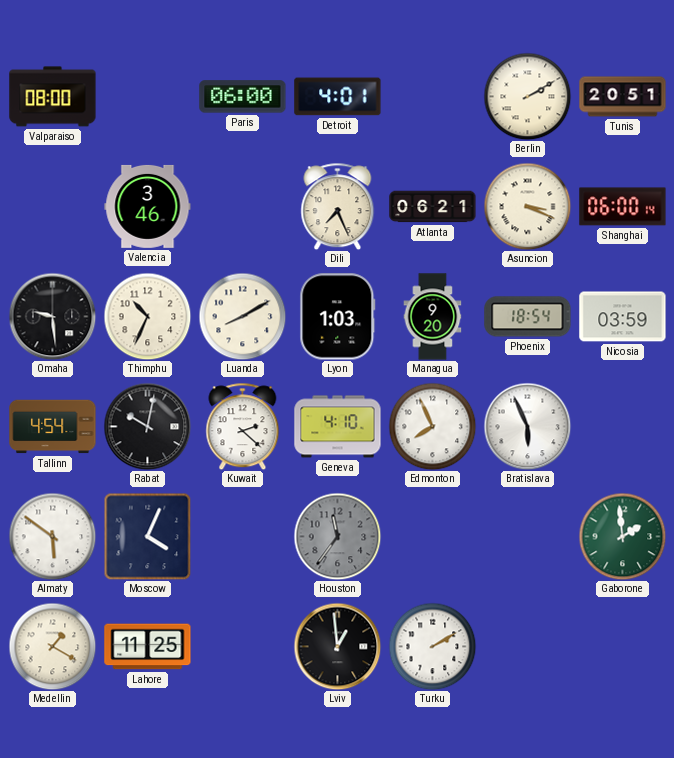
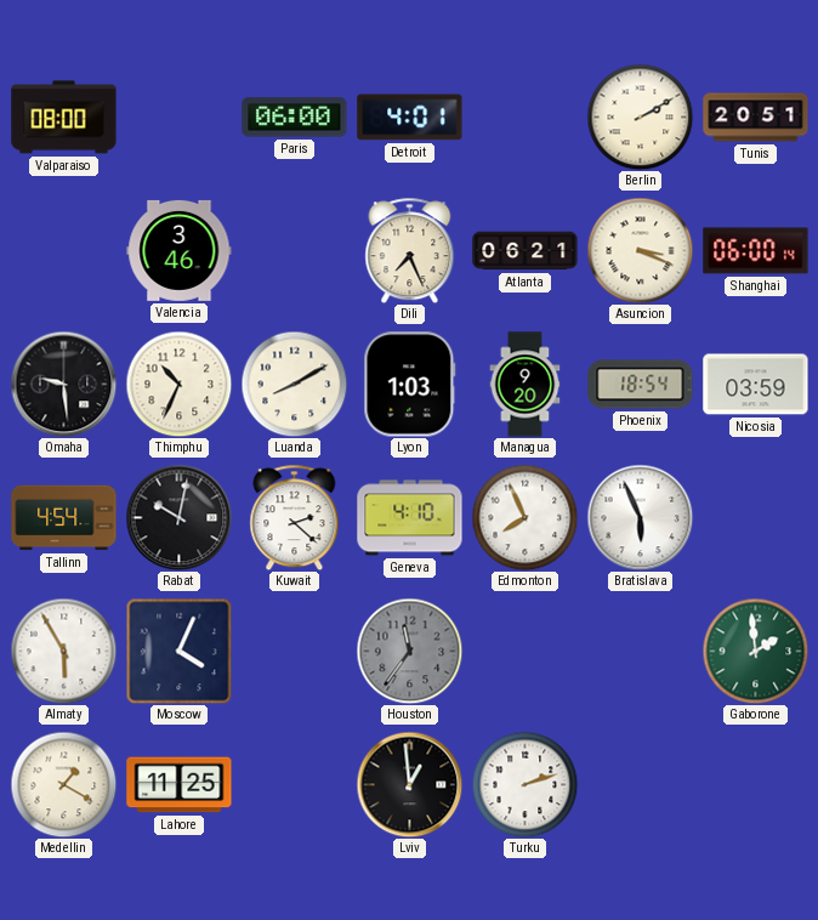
Almaty: 5:51 -> 5:55 (63, 651)
Turku: 2:10 -> 2:12 (524, 784)
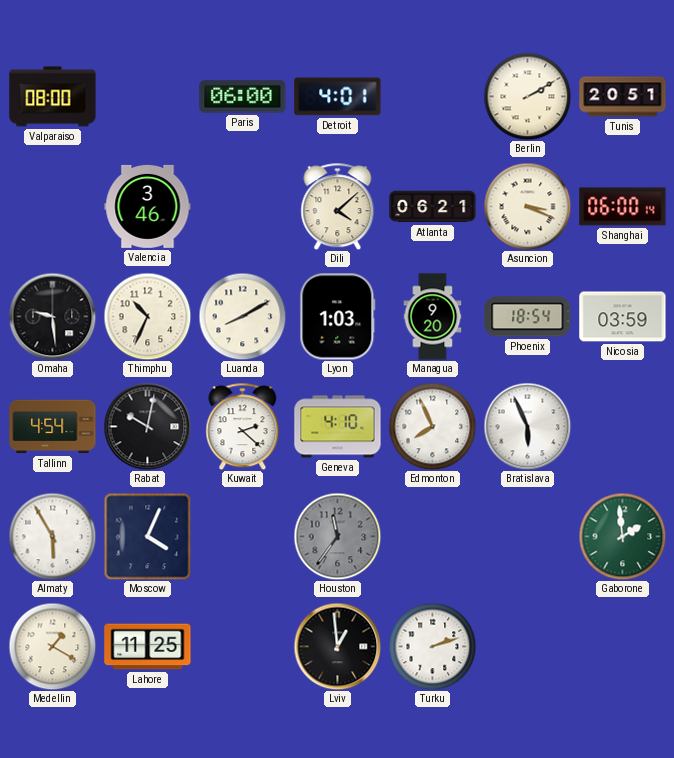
Dili: 7:26 -> 4:08 (338, 206)
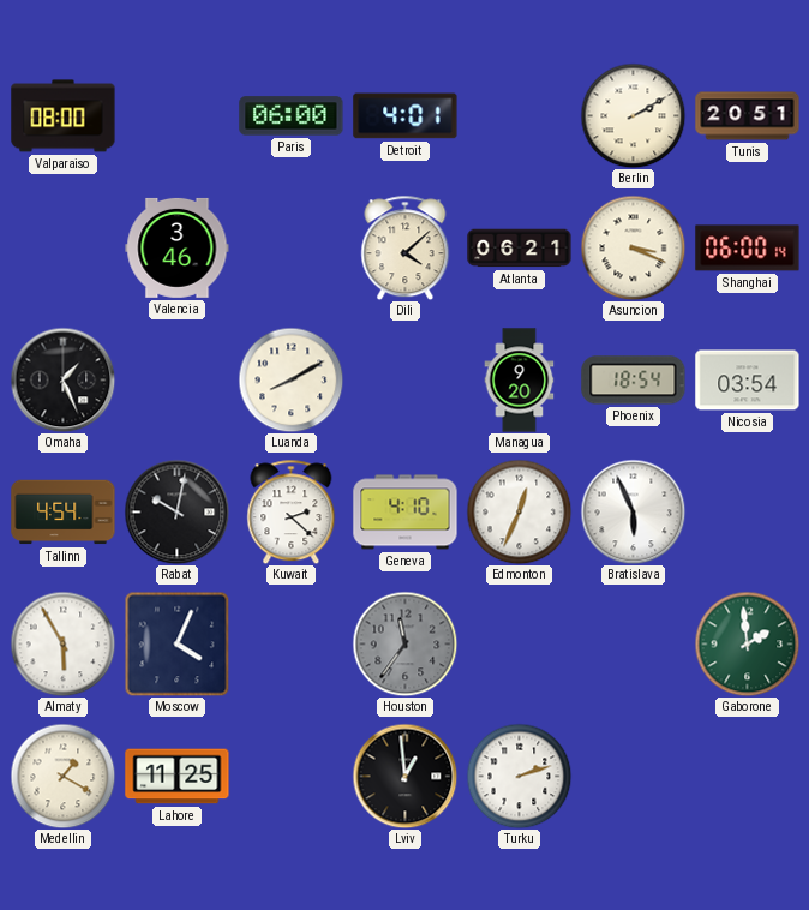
Omaha: 9:29 -> 1:26 (62, 379)
Thimphu: 10:34 -> none (147, 316)
Lyon: 1:03 -> none (338, 317)
Nicosia: 03:59 -> 03:54 (748, 381)
Edmonton: 7:56 -> 12:34 (519, 511)
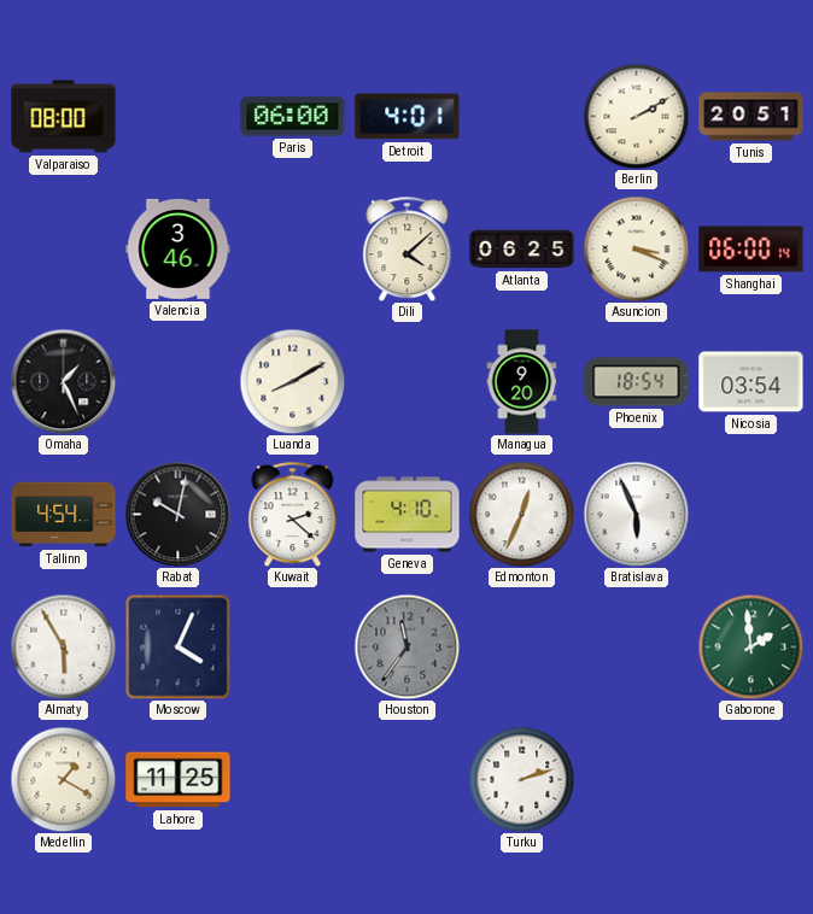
Atlanta: 06:21 -> 06:25 (522, 250)
Lviv: 12:59 -> none (404, 776)
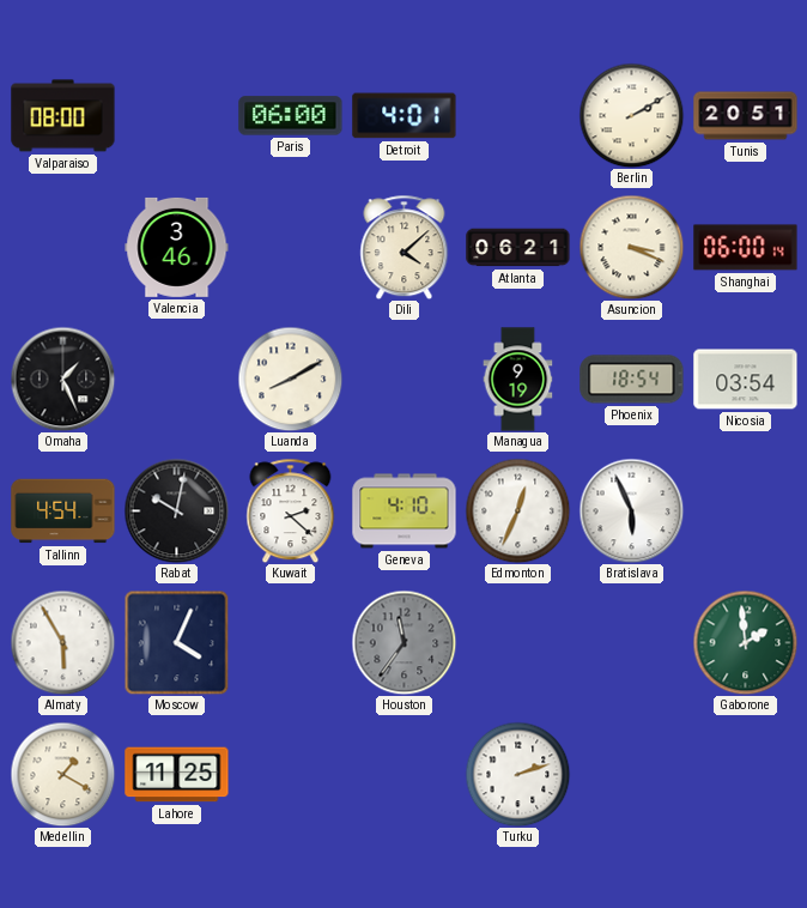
Atlanta: 06:25 -> 06:21 (518, 248)
Managua: 9:20 -> 9:19 (518, 380)
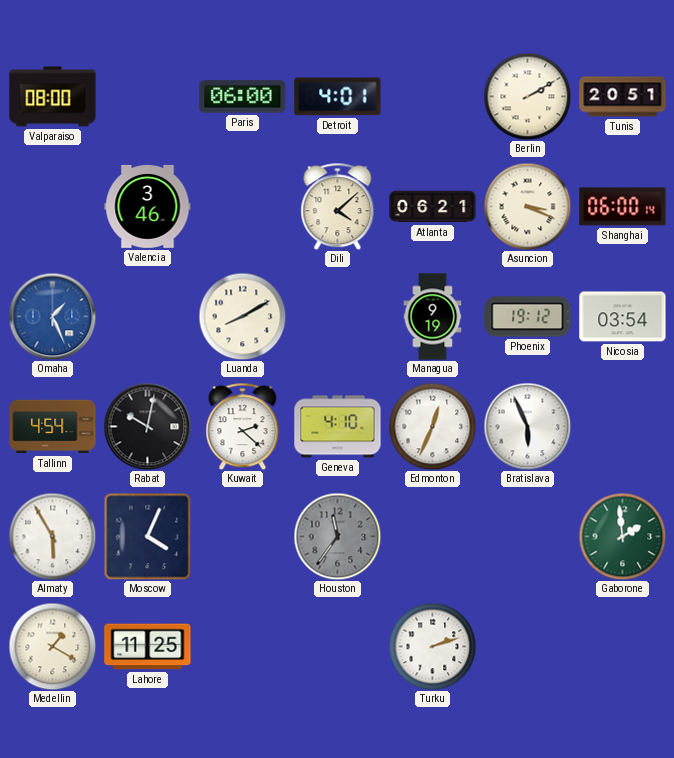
Omaha dial: black -> blue (52, 316)
Phoenix: 18:54 -> 19:12 (528, 317)
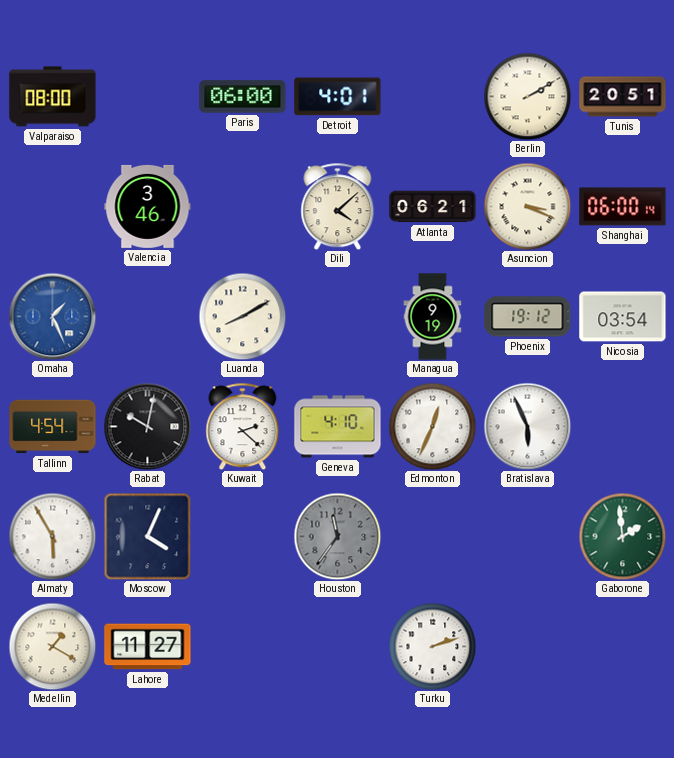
Lahore: 11:25 -> 11:27 (148, 647)
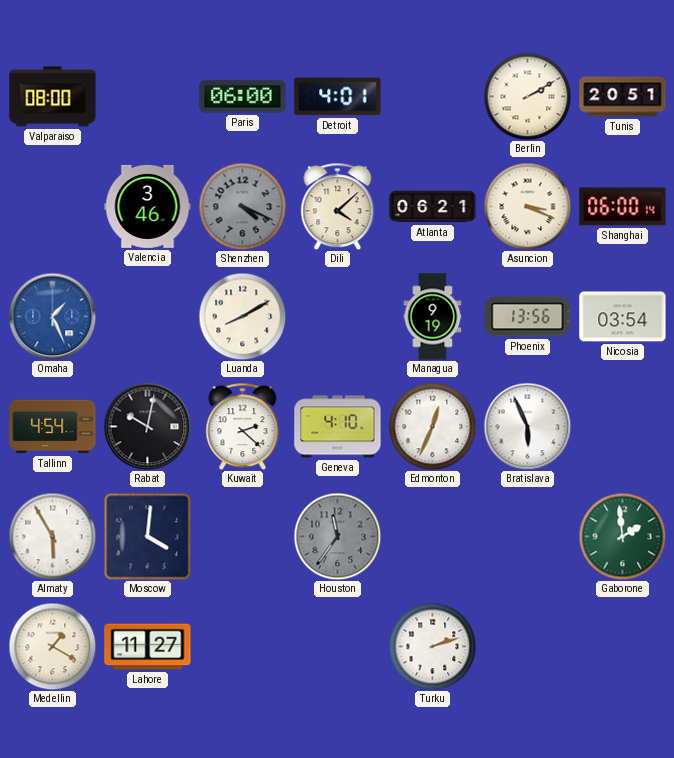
Shenzhen: none -> 4:19 (242, 206)
Phoenix: 19:12 -> 13:56 (528, 317)
Moscow: 4:04 -> 4:01 (147, 536)
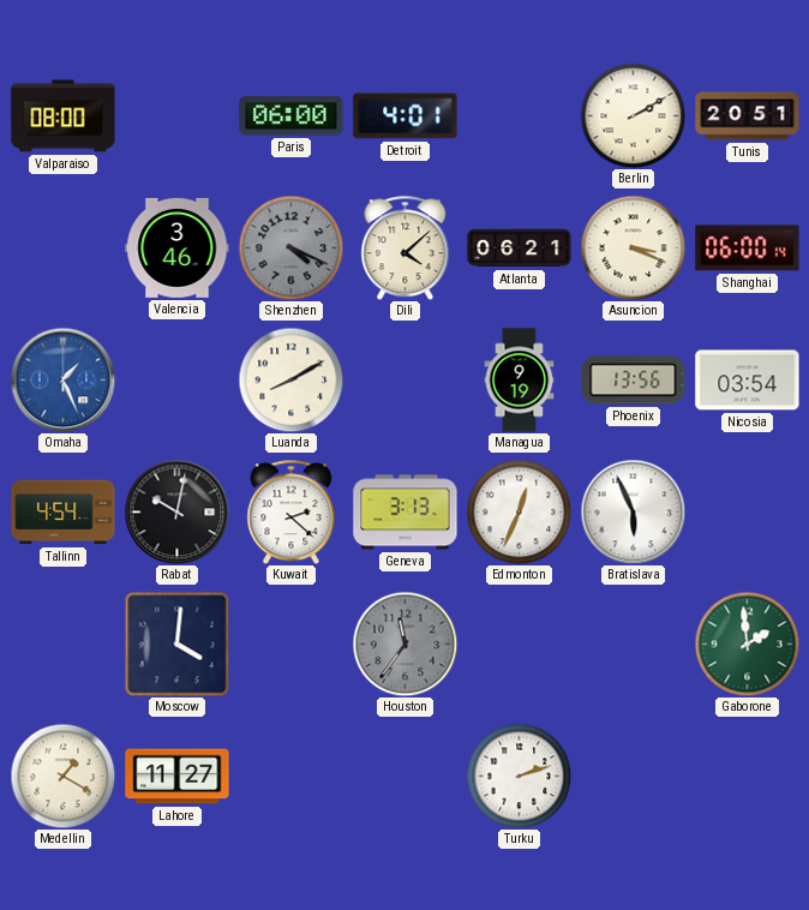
Geneva: 4:10 -> 3:13 (406, 513)
Almaty: 5:55 -> none (52, 536)
